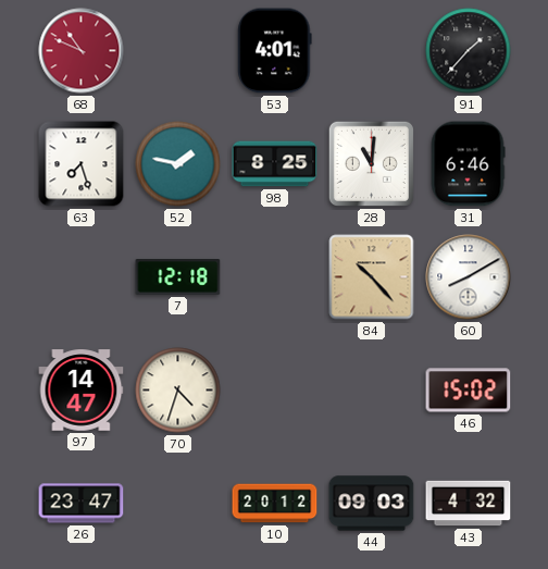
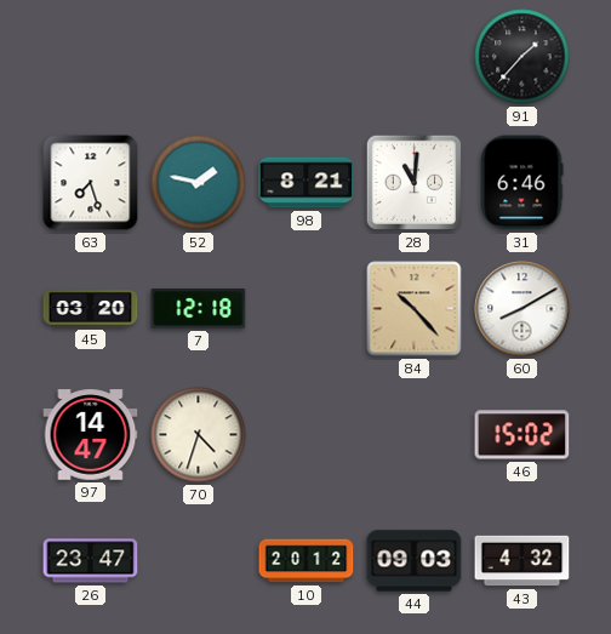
68: 10:49 -> none (82, 51)
53: 4:01 -> none (275, 51)
98: 8:25 -> 8:21 (307, 183)
45: none -> 03:20 (91, 309)
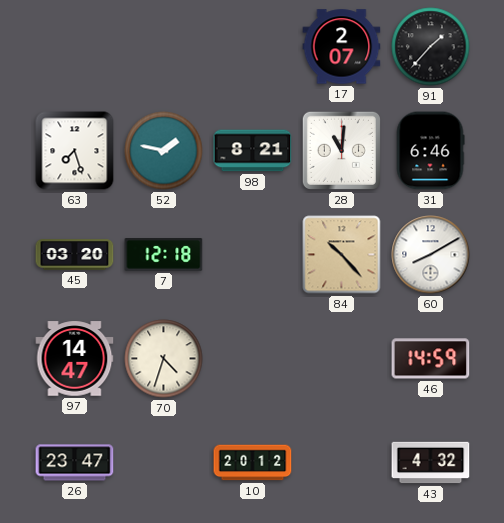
17: none -> 2:07 (342, 47)
46: 15:02 -> 14:59 (431, 359)
44: 09:03 -> none (415, 561)
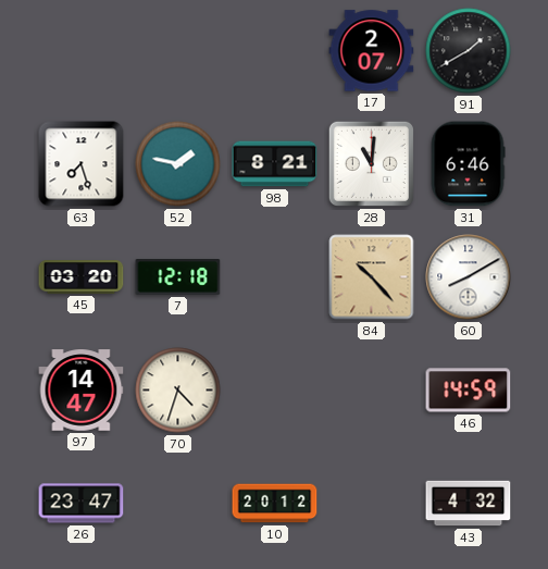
91: 1:37 -> 1:40 (469, 51)
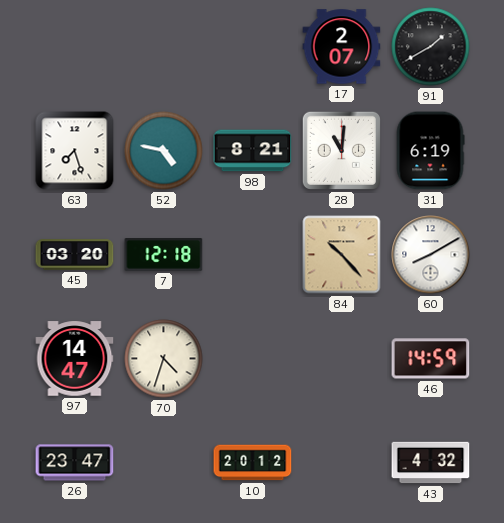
52: 1:47 -> 4:47 (164, 151)
31: 6:46 -> 6:19 (430, 151)
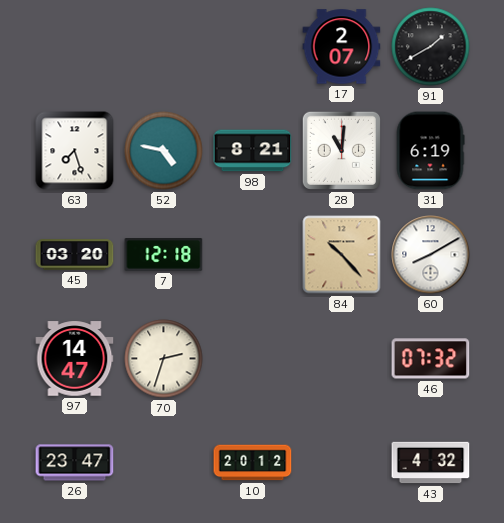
70: 4:33 -> 2:33 (164, 359)
46: 14:59 -> 07:32 (431, 359)
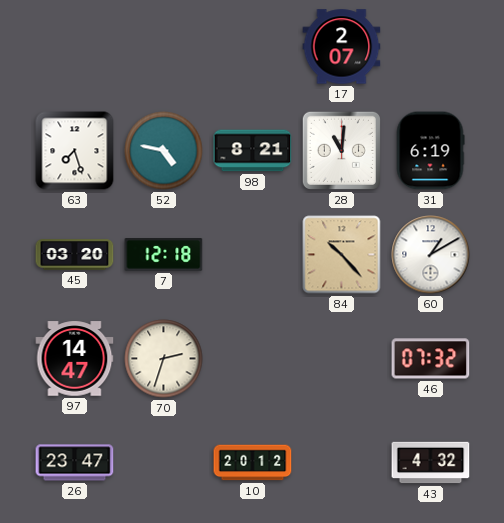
91: 1:40 -> none (431, 47)
60: 8:10 -> 1:10 (431, 255)
